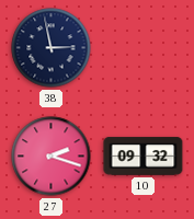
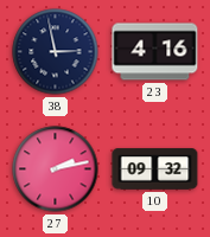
23: none -> 4:16 (155, 52)
27: 2:18 -> 2:13 (56, 169)
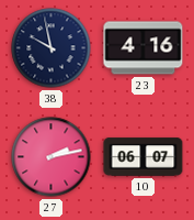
38: 2:58 -> 9:58 (52, 48)
10: 09:32 -> 06:07 (144, 157)
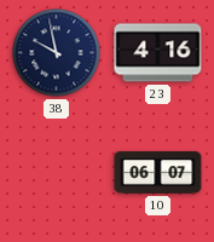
27: 2:13 -> none (52, 157)
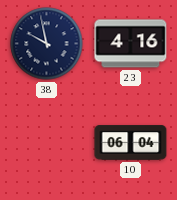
10: 06:07 -> 06:04 (131, 143)
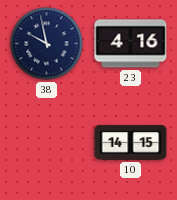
10: 06:04 -> 14:15 (131, 143)
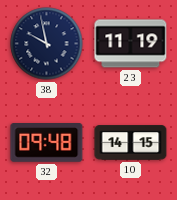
23: 4:16 -> 11:19 (131, 44)
32: none -> 09:48 (47, 143)
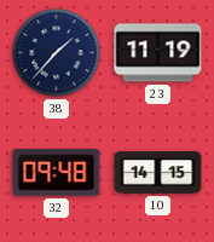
38: 9:58 -> 1:37 (57, 53)
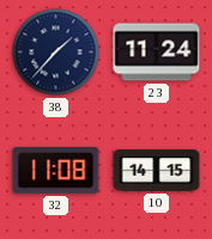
23: 11:19 -> 11:24 (157, 53)
32: 09:48 -> 11:08 (56, 171)
